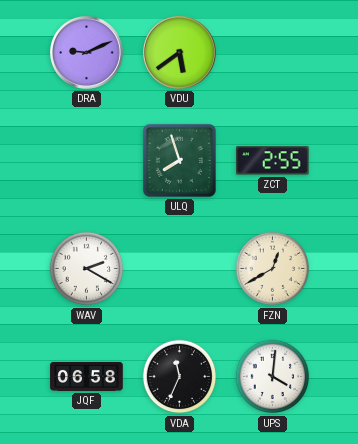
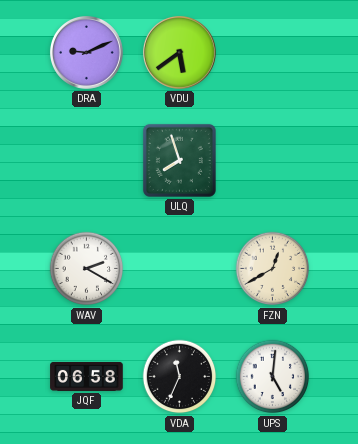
ZCT: 2:55 -> none (273, 161)
UPS: 4:01 -> 5:01 (273, 377)
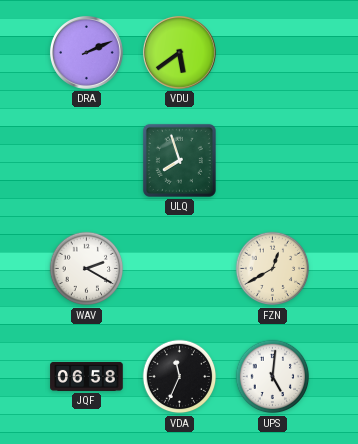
DRA: 9:11 -> 2:11 (86, 52)
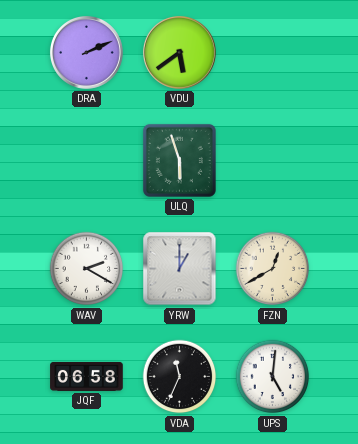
ULQ: 7:57 -> 5:57 (179, 160)
YRW: none -> 1:00 (180, 269)
